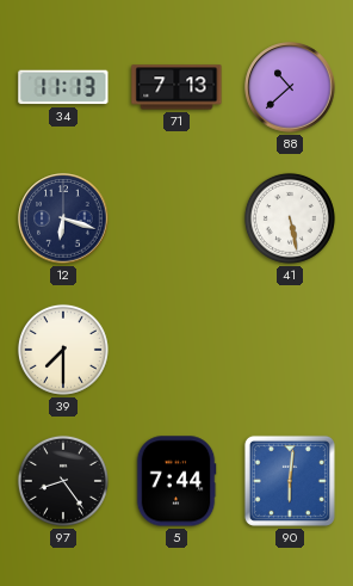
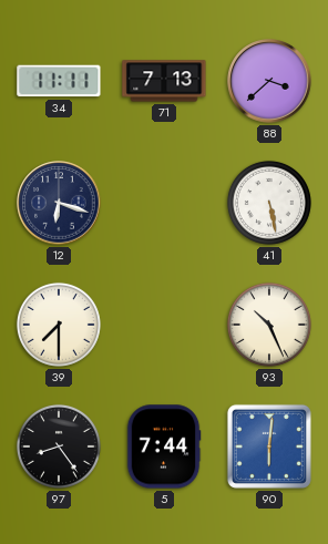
34: 11:13 -> 11:11 (59, 81)
88: 10:38 -> 3:38 (269, 81)
93: none -> 10:26 (269, 325)
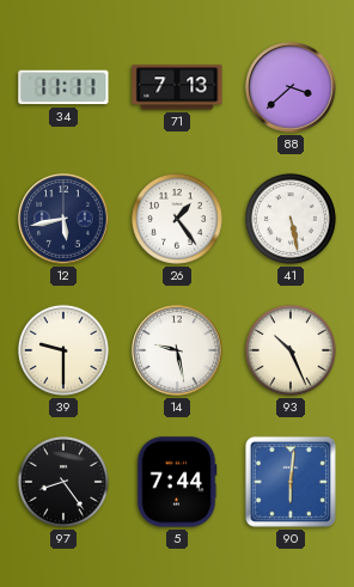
12: 6:18 -> 5:43 (63, 219)
26: none -> 1:24 (177, 219)
39: 7:30 -> 9:30 (63, 350)
14: none -> 9:28 (177, 350)
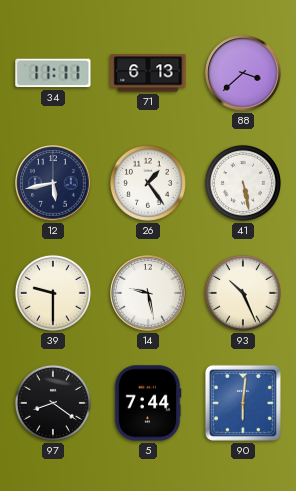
71: 7:13 -> 6:13 (148, 73)
97: 8:24 -> 8:21 (53, 403)
